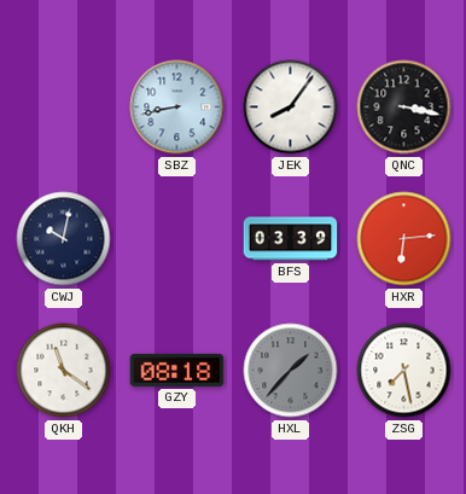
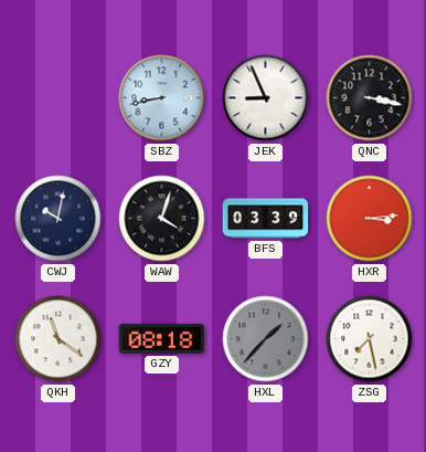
JEK: 8:06 -> 8:56 (266, 98)
WAW: none -> 4:03 (162, 219)
HXR: 6:14 -> 3:14 (370, 219)
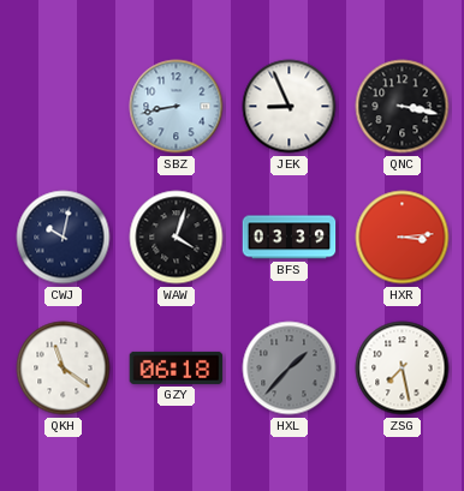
GZY: 08:18 -> 06:18 (177, 367)
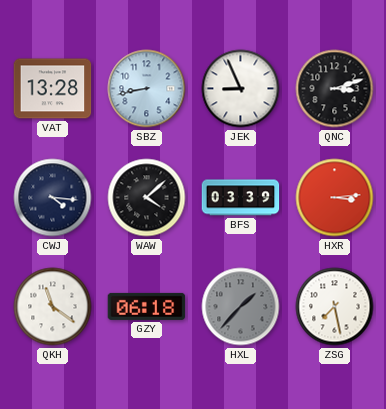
VAT: none -> 13:28 (53, 89)
QNC: 3:17 -> 3:12 (335, 89)
CWJ: 10:02 -> 4:16 (53, 198)
WAW: 4:03 -> 4:08 (147, 198)
